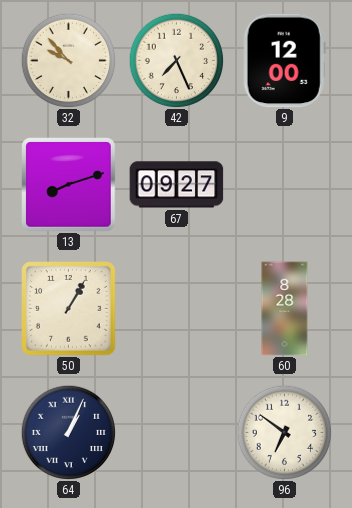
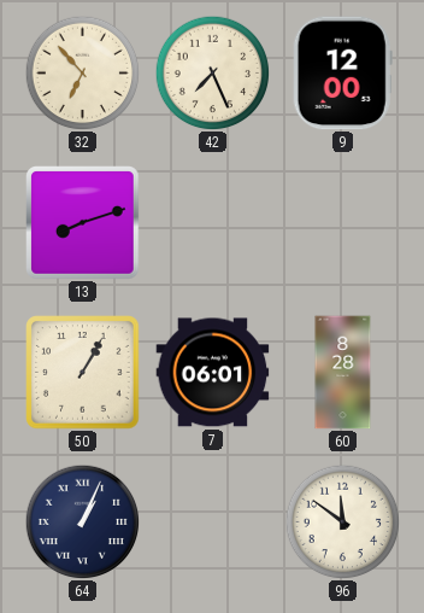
32: 9:53 -> 6:53 (82, 72)
67: 09:27 -> none (177, 185)
7: none -> 06:01 (213, 373)
96: 6:51 -> 11:51 (342, 521)
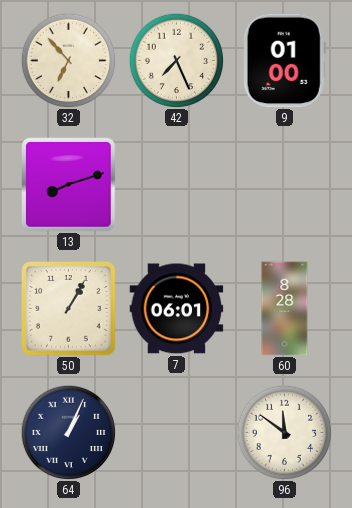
9: 12:00 -> 01:00 (284, 61)
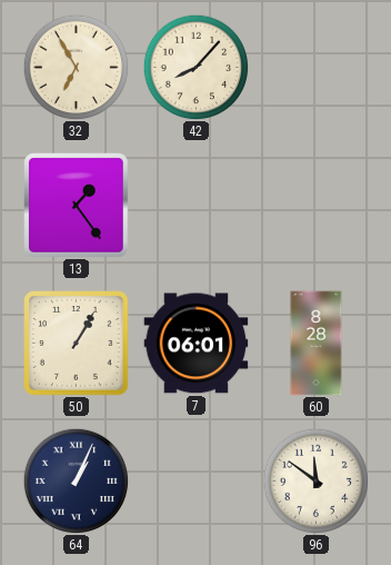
32: 6:53 -> 6:55 (76, 67)
42: 7:26 -> 8:07 (195, 67)
9: 01:00 -> none (284, 61)
13: 8:12 -> 1:24 (77, 206)
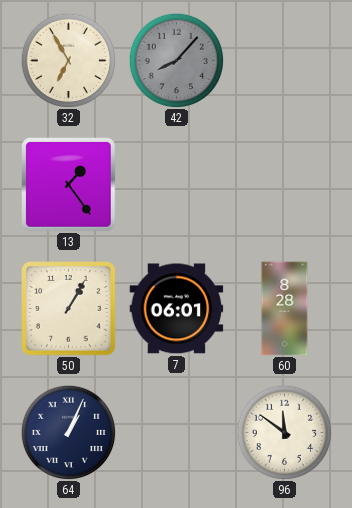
42 dial: cream -> grey (176, 60)
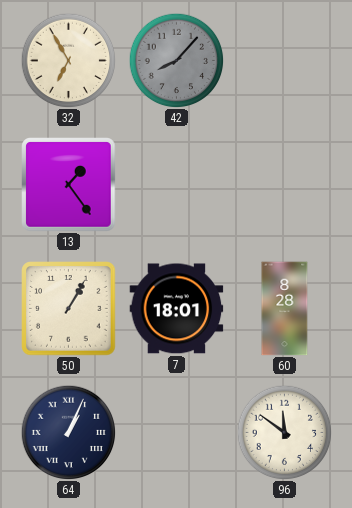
7: 06:01 -> 18:01 (177, 309)
